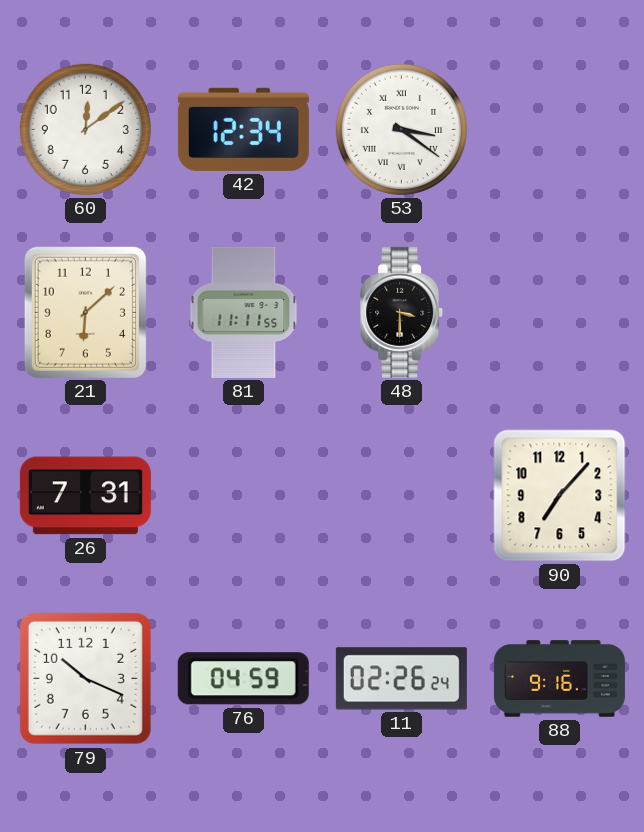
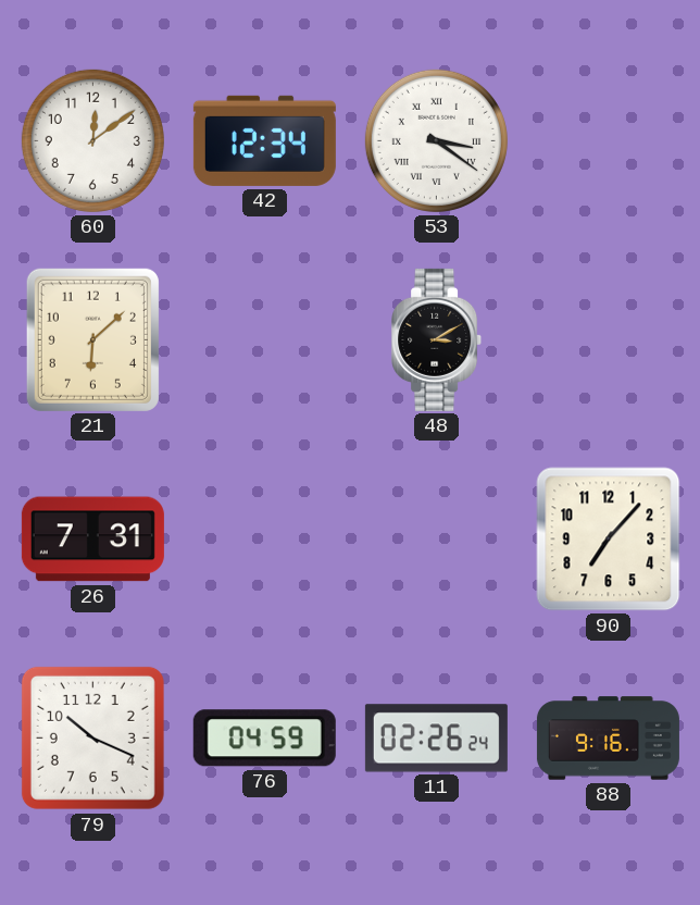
81: 11:11 -> none (244, 312)
48: 3:30 -> 3:10 (437, 339)
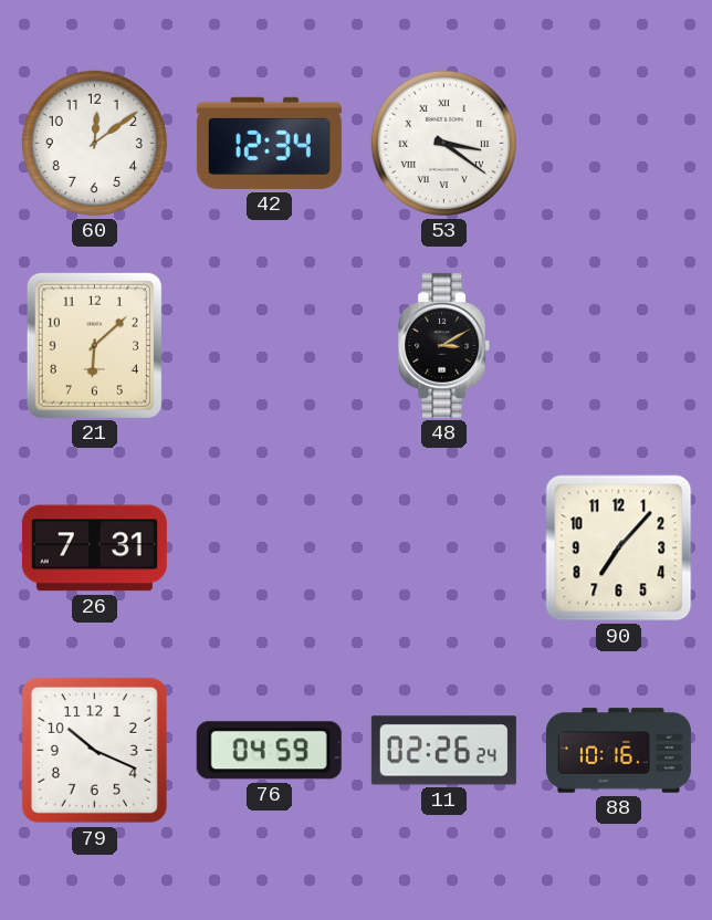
88: 9:16 -> 10:16 (618, 751)
